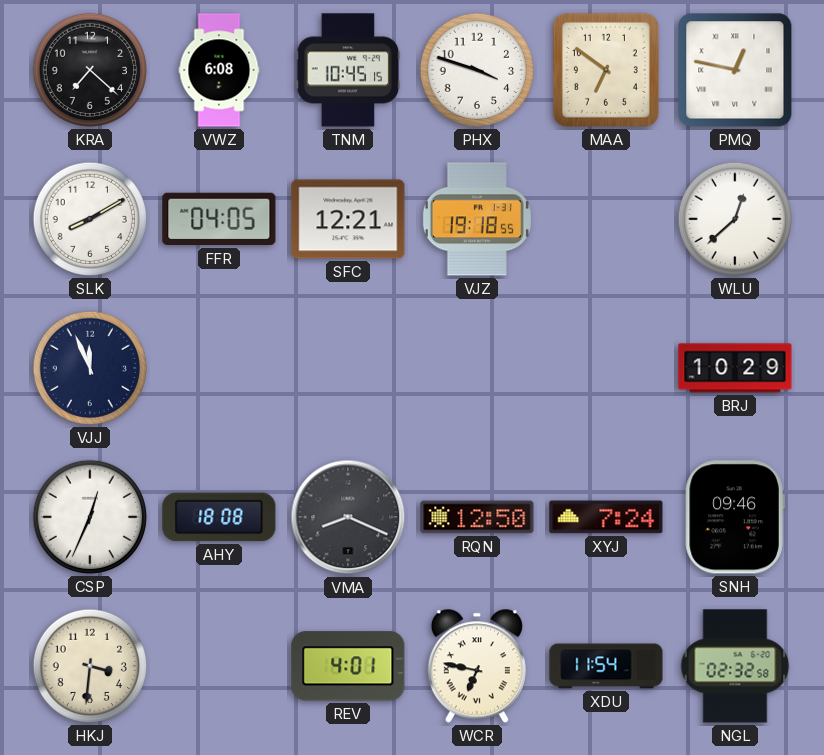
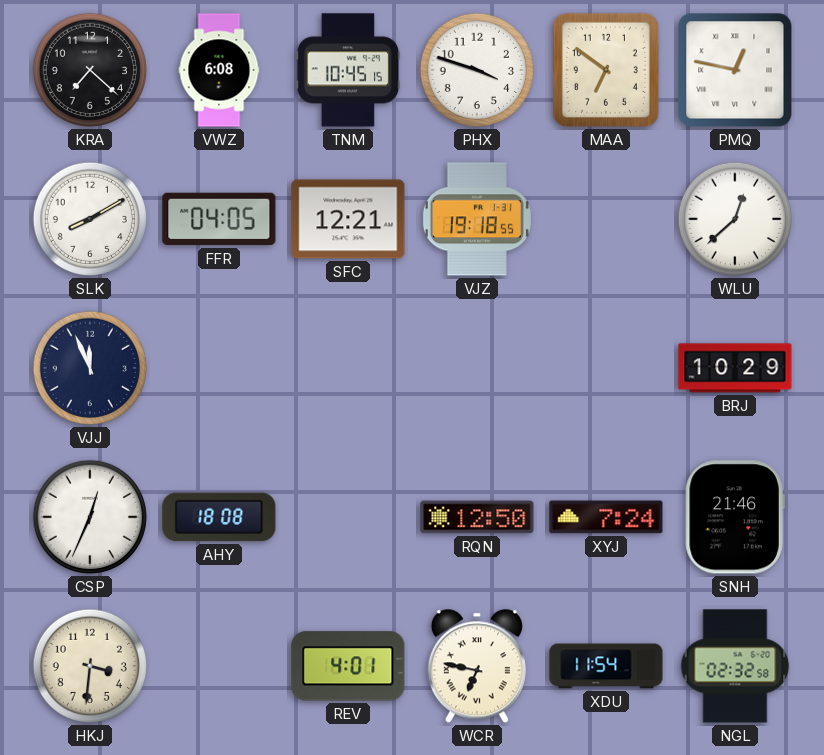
VMA: 8:19 -> none (348, 517)
SNH: 09:46 -> 21:46 (735, 517)
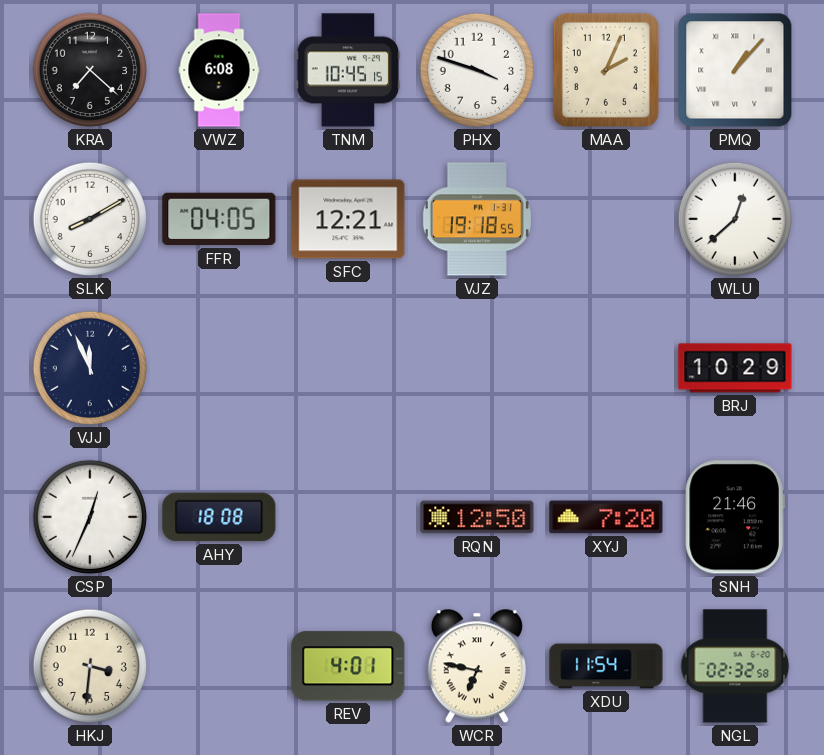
MAA: 6:51 -> 2:04 (606, 70)
PMQ: 12:47 -> 1:07 (735, 70)
XYJ: 7:24 -> 7:20 (606, 517)
